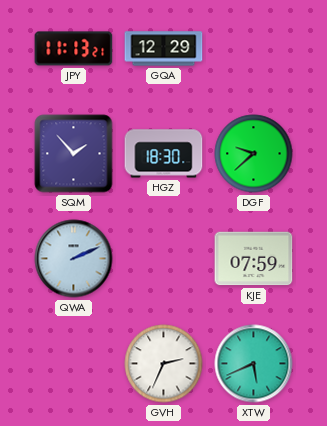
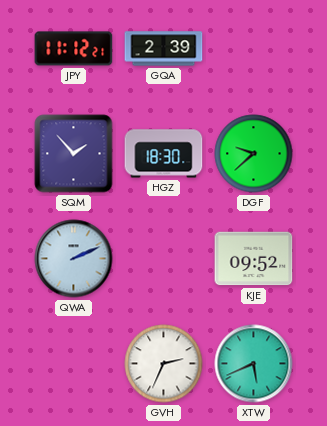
JPY: 11:13 -> 11:12 (74, 49)
GQA: 12:29 -> 2:39 (164, 49)
KJE: 07:59 -> 09:52 (254, 259)
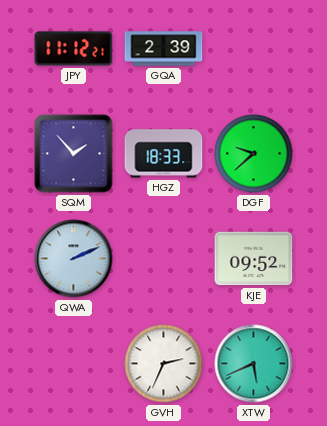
HGZ: 18:30 -> 18:33 (164, 154)
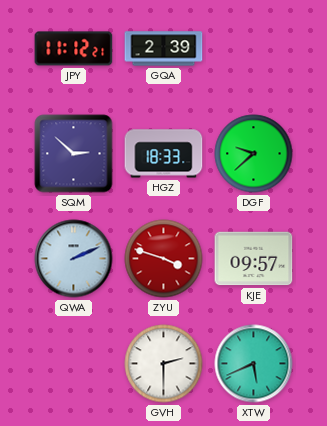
SQM: 1:53 -> 2:52 (74, 154)
ZYU: none -> 3:48 (164, 259)
KJE: 09:52 -> 09:57 (254, 259)
GVH: 2:34 -> 2:30 (164, 364)
